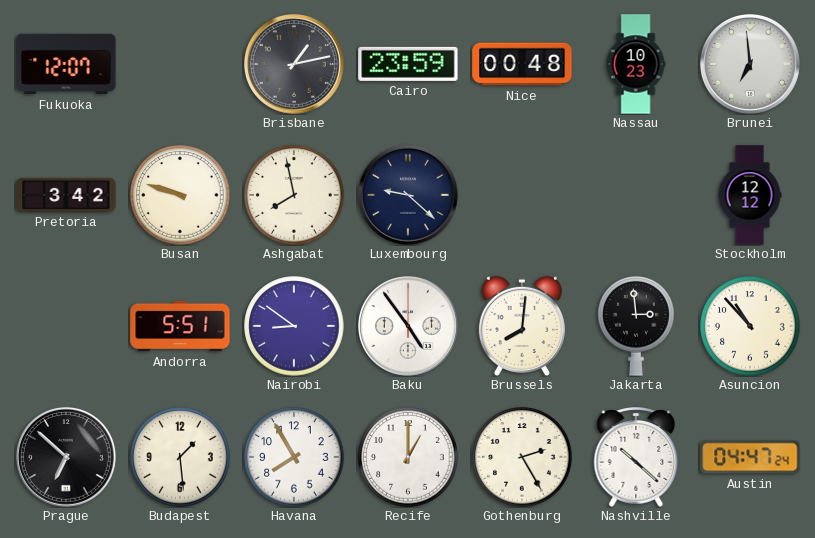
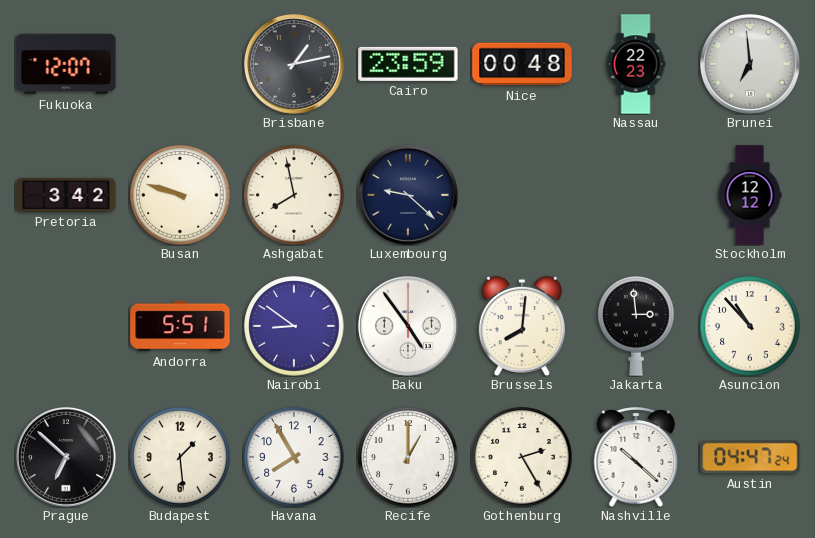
Nassau: 10:23 -> 22:23 (636, 64)
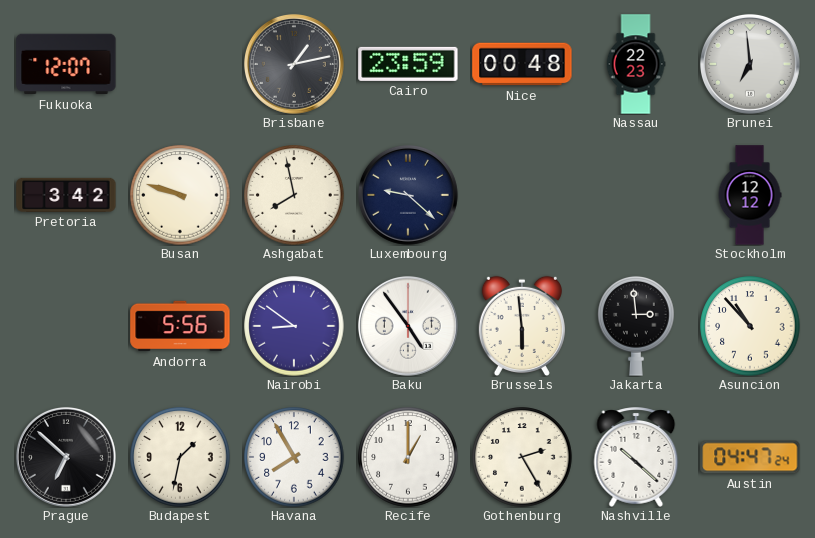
Andorra: 5:51 -> 5:56 (180, 326)
Brussels: 8:01 -> 5:59 (522, 326)
Budapest: 1:29 -> 1:32 (180, 457)
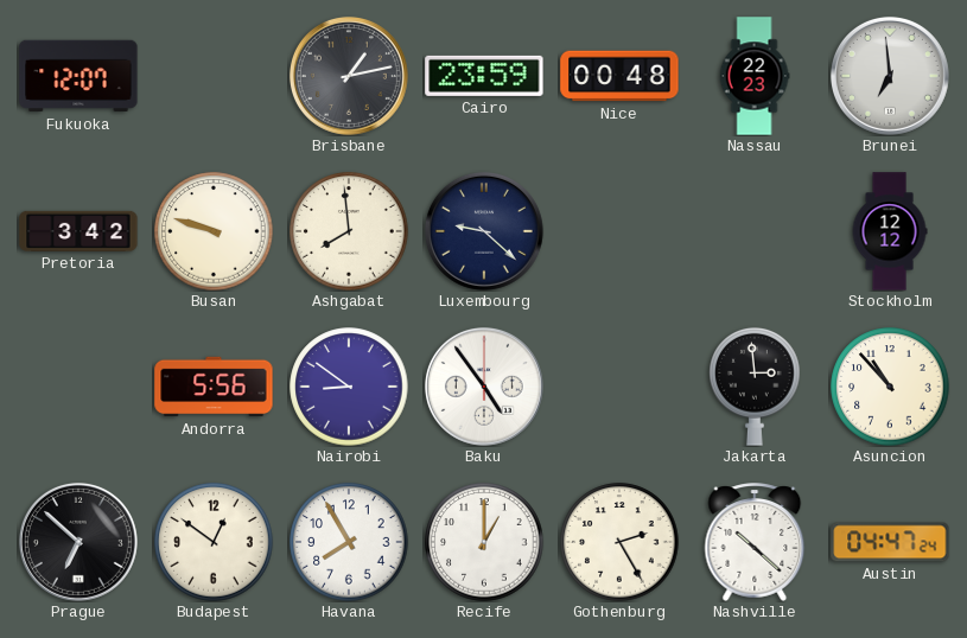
Ashgabat: 7:58 -> 7:59 (349, 231)
Brussels: 5:59 -> none (522, 326)
Budapest: 1:32 -> 12:51 (214, 542)
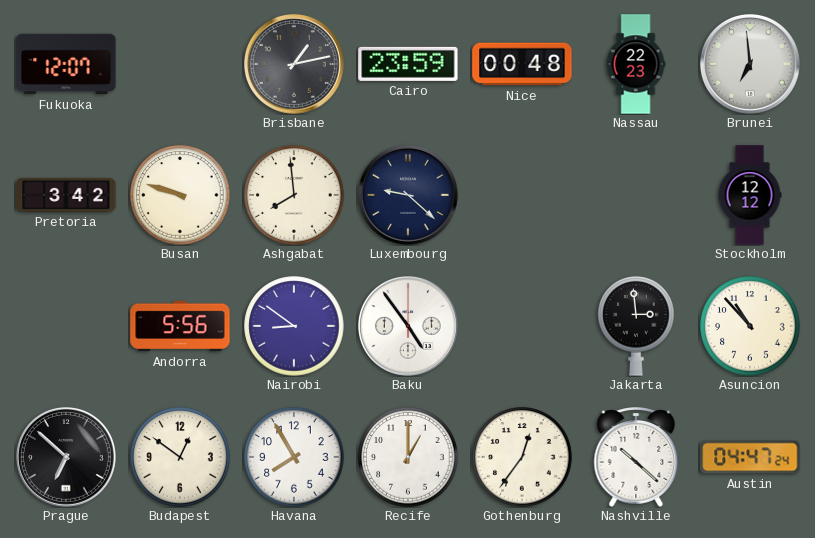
Gothenburg: 2:25 -> 12:36 (522, 457)
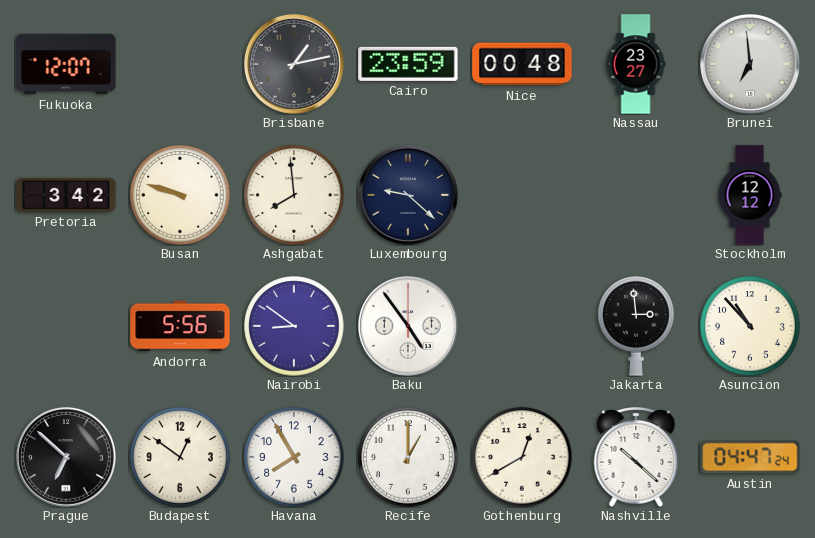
Nassau: 22:23 -> 23:27 (636, 64)
Gothenburg: 12:36 -> 12:40 (522, 457)
